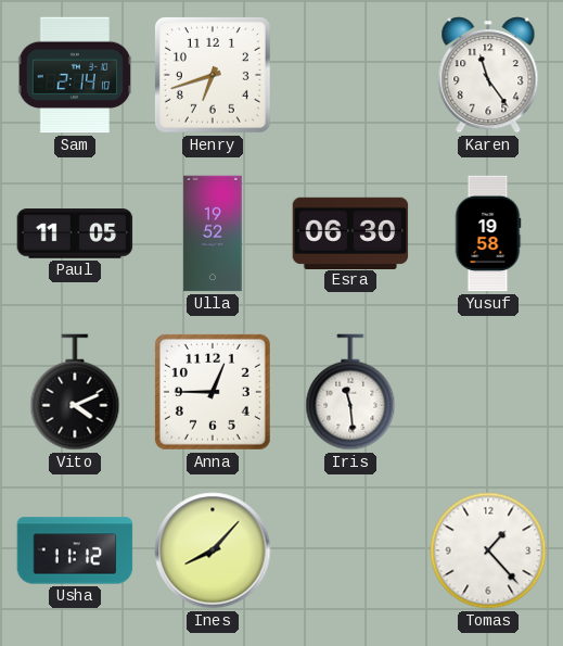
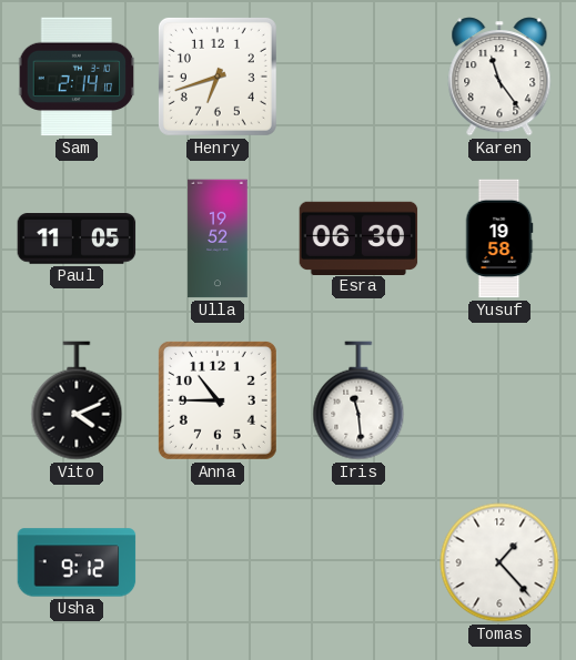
Anna: 12:45 -> 10:45 (218, 400)
Usha: 11:12 -> 9:12 (77, 562)
Ines: 8:07 -> none (213, 550)
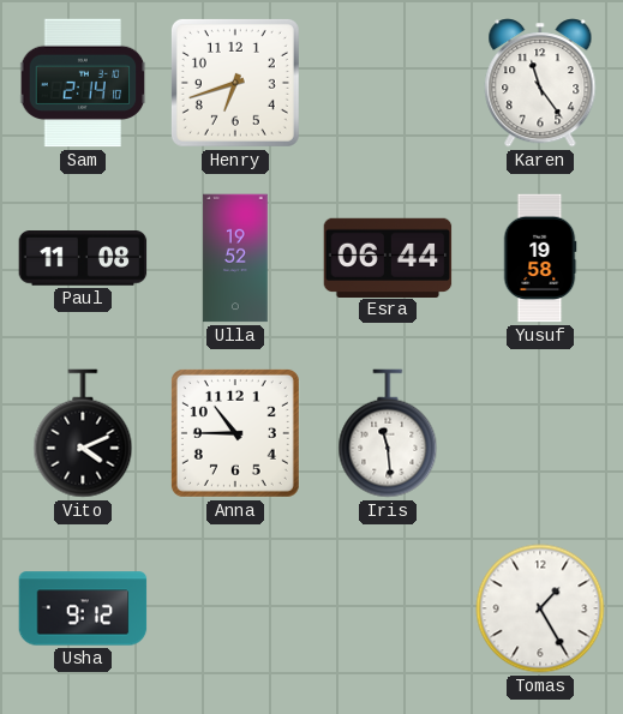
Paul: 11:05 -> 11:08 (83, 258)
Esra: 06:30 -> 06:44 (388, 257)
Tomas: 1:23 -> 1:25 (540, 608)
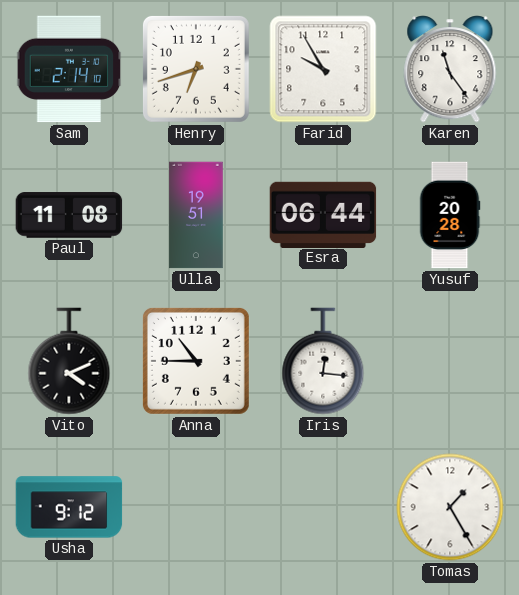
Farid: none -> 9:55 (323, 69)
Ulla: 19:52 -> 19:51 (196, 215)
Yusuf: 19:58 -> 20:28 (450, 215)
Iris: 11:29 -> 12:16 (323, 361)
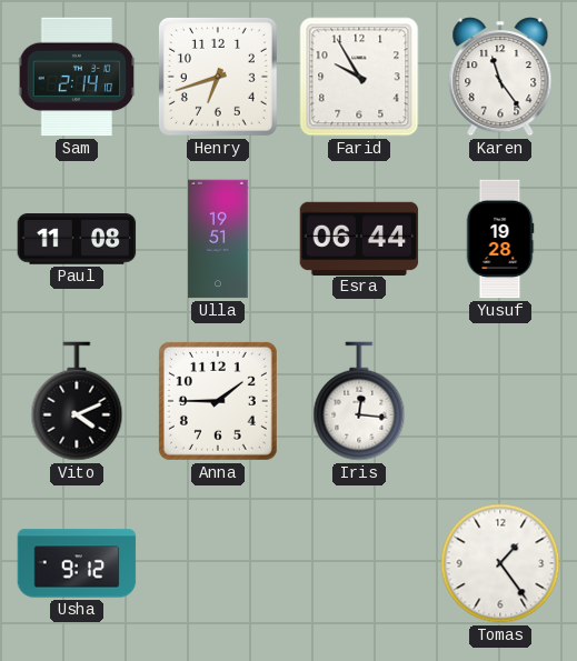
Yusuf: 20:28 -> 19:28 (500, 239)
Anna: 10:45 -> 1:45 (218, 401)
Tomas: 1:25 -> 1:24 (500, 563)
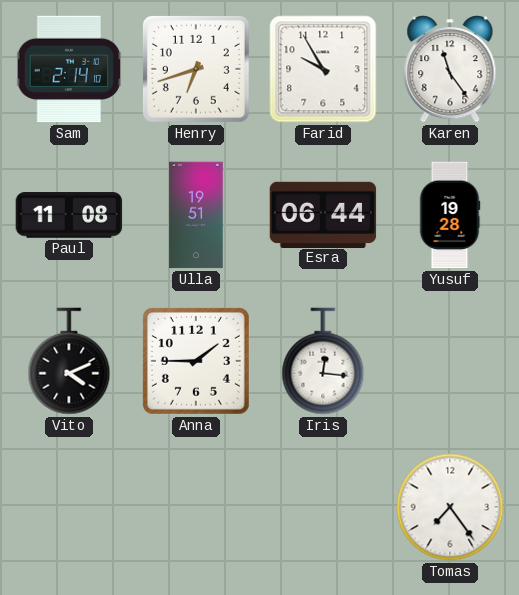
Usha: 9:12 -> none (77, 563)
Tomas: 1:24 -> 7:24 (450, 507)
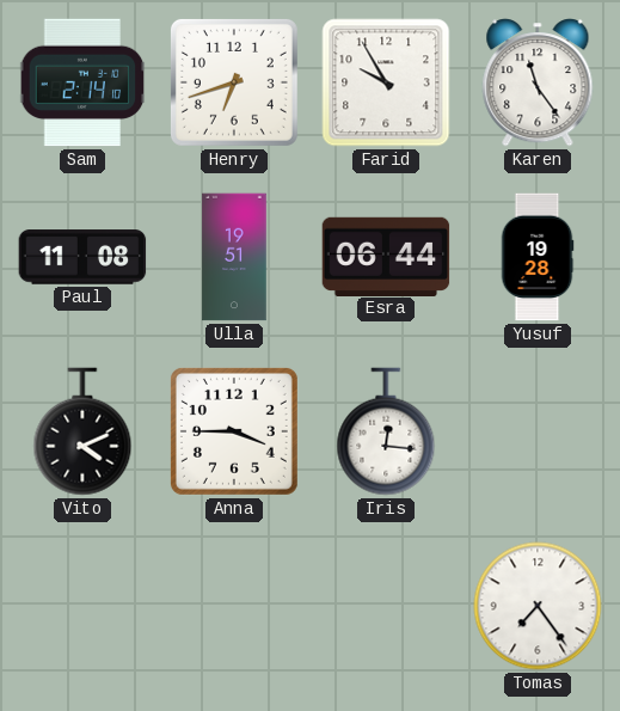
Anna: 1:45 -> 3:45 (234, 431)
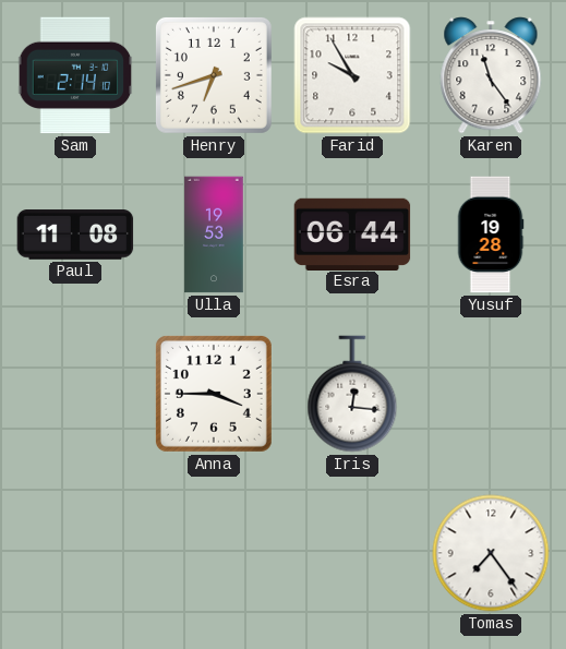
Ulla: 19:51 -> 19:53 (214, 235)
Vito: 4:11 -> none (82, 431)
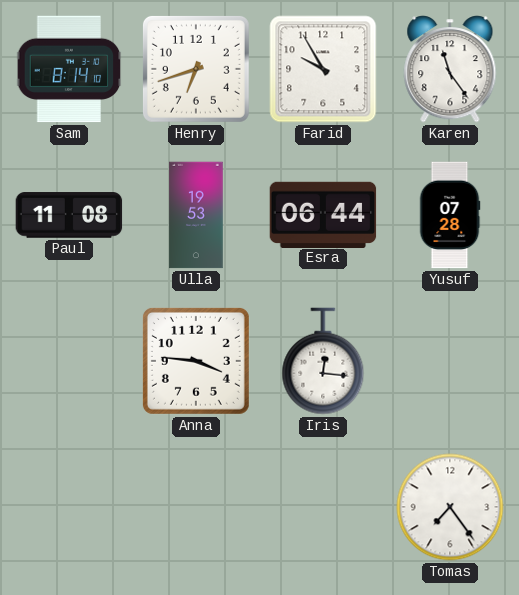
Sam: 2:14 -> 8:14 (69, 69)
Yusuf: 19:28 -> 07:28 (450, 215)
Anna: 3:45 -> 3:46 (196, 361)
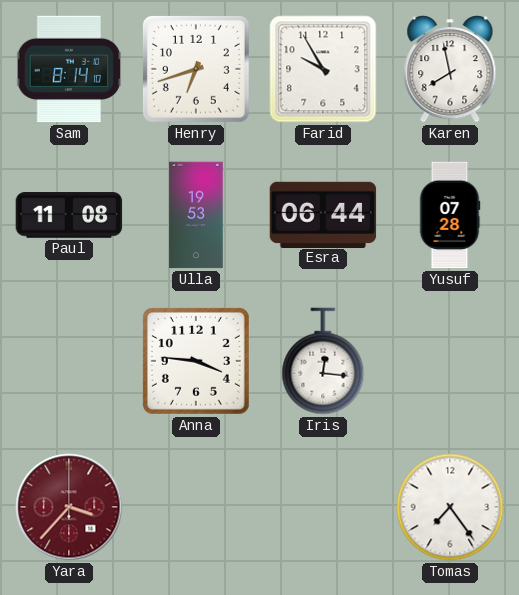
Karen: 11:24 -> 7:58 (450, 69)
Yara: none -> 3:37 (69, 507)
